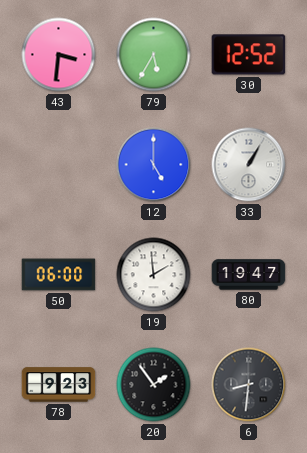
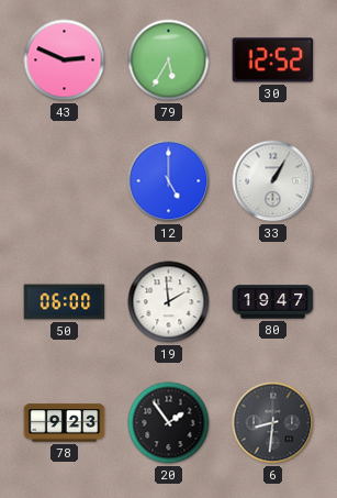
43: 3:31 -> 2:49 (65, 60)
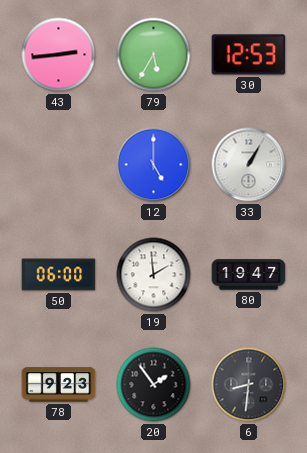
43: 2:49 -> 2:44 (59, 55)
30: 12:52 -> 12:53 (249, 55)
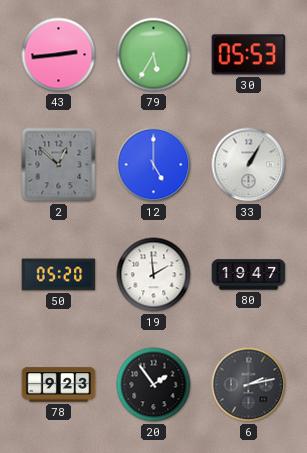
30: 12:53 -> 05:53 (249, 55)
2: none -> 12:52 (59, 165)
50: 06:00 -> 05:20 (59, 275)
6: 8:31 -> 2:13 (249, 385)
